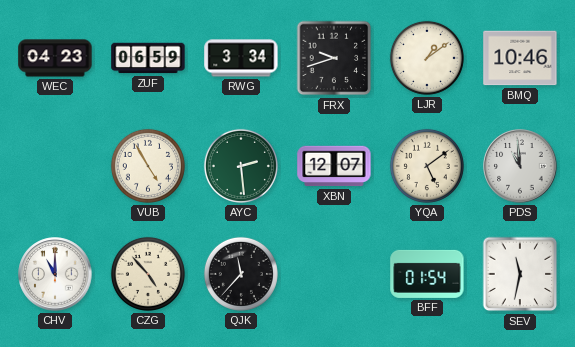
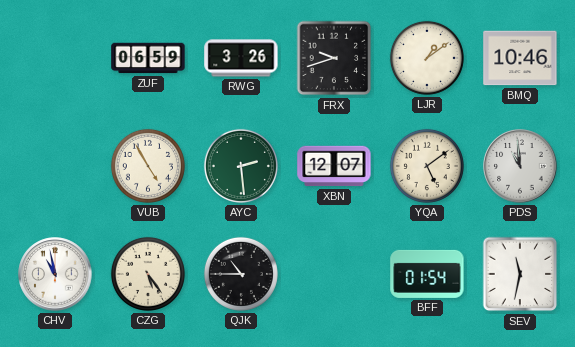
WEC: 04:23 -> none (55, 58)
RWG: 3:34 -> 3:26 (241, 58)
CHV: 11:00 -> 10:58 (55, 274)
CZG: 4:53 -> 5:24 (148, 274)
QJK: 11:37 -> 10:45 (241, 274)
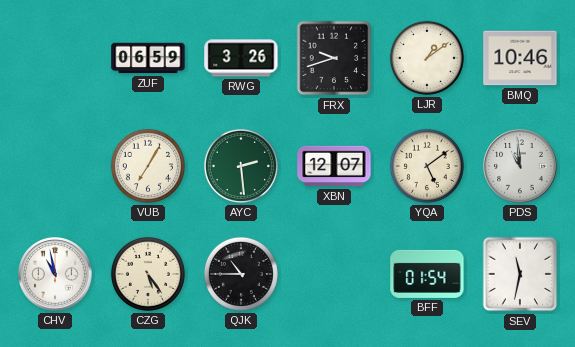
VUB: 4:55 -> 7:05 (148, 166)
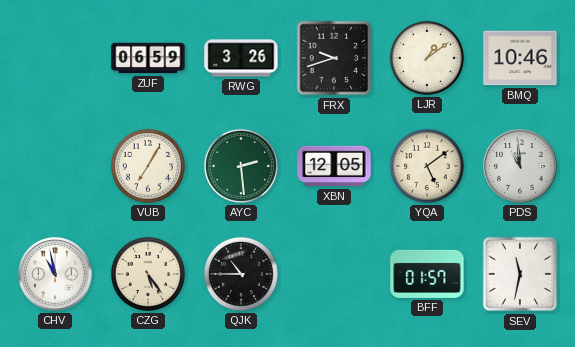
XBN: 12:07 -> 12:05 (334, 166)
BFF: 01:54 -> 01:57 (427, 274)
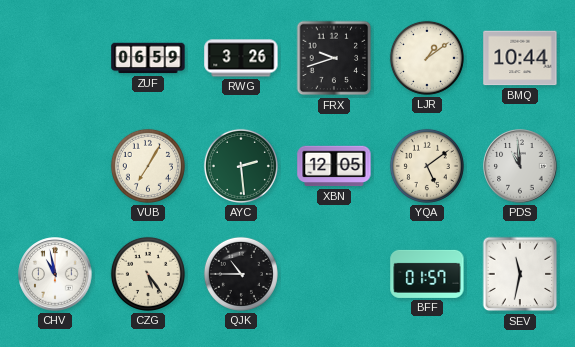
BMQ: 10:46 -> 10:44 (520, 58)
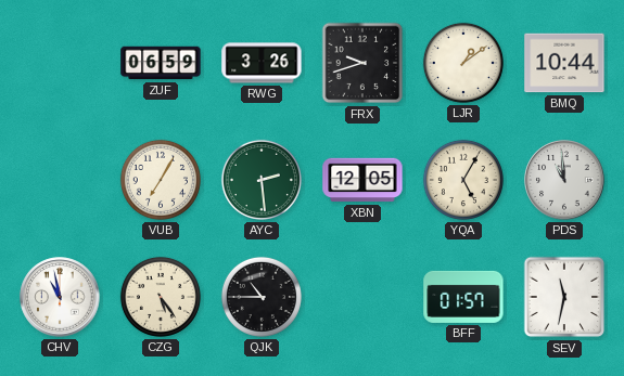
YQA: 5:09 -> 5:05 (463, 180)
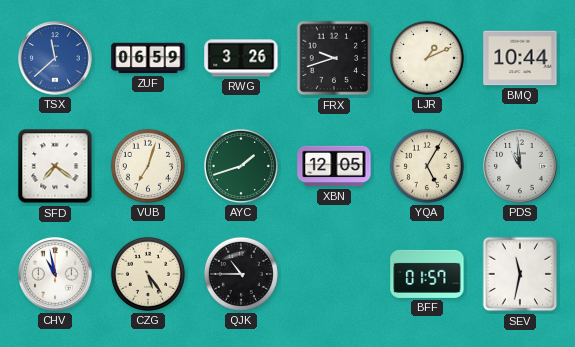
TSX: none -> 11:38 (55, 58)
LJR: 1:09 -> 1:11 (427, 58)
SFD: none -> 7:21 (55, 166)
VUB: 7:05 -> 7:03 (148, 166)
AYC: 2:29 -> 1:42 (241, 166)
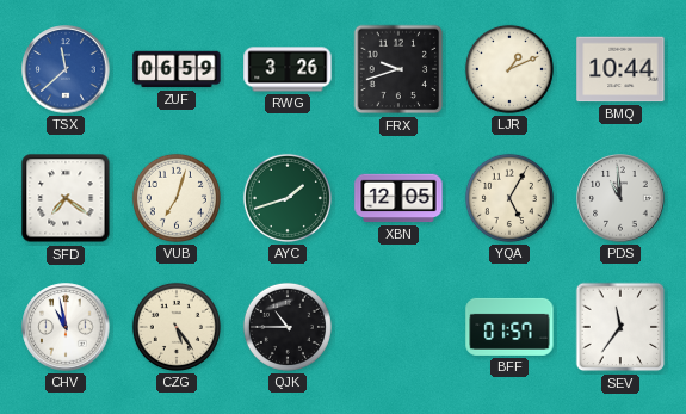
SEV: 11:32 -> 11:36 (620, 327)
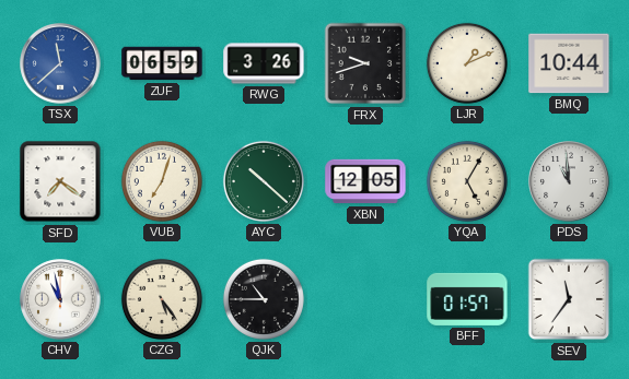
AYC: 1:42 -> 10:22 (264, 181)
